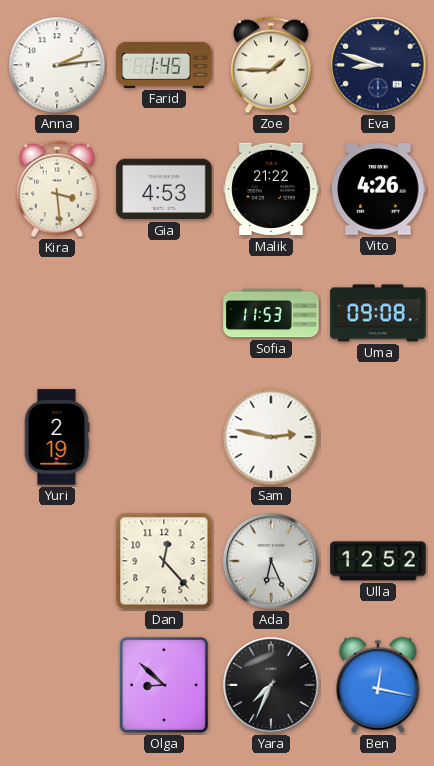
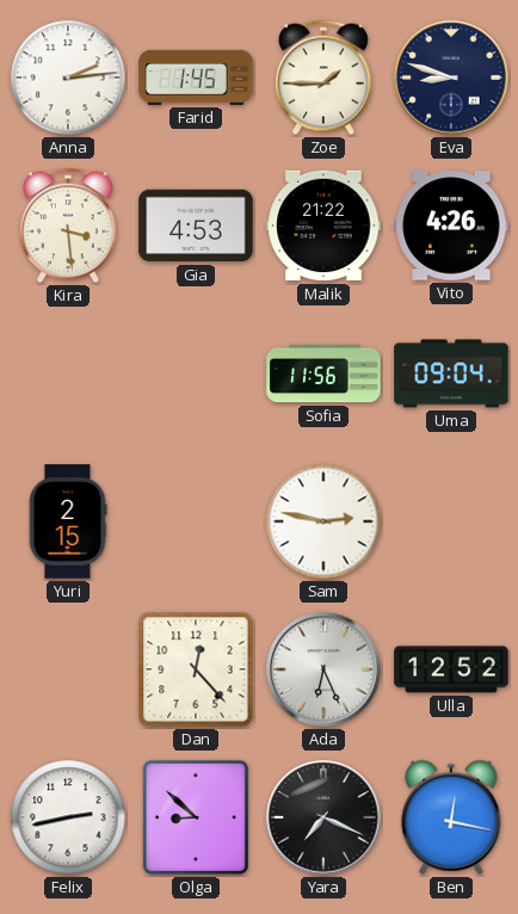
Sofia: 11:53 -> 11:56 (323, 373)
Uma: 09:08 -> 09:04 (451, 373)
Yuri: 2:19 -> 2:15 (68, 521)
Felix: none -> 2:43 (68, 817)
Yara: 7:34 -> 7:19 (323, 817)
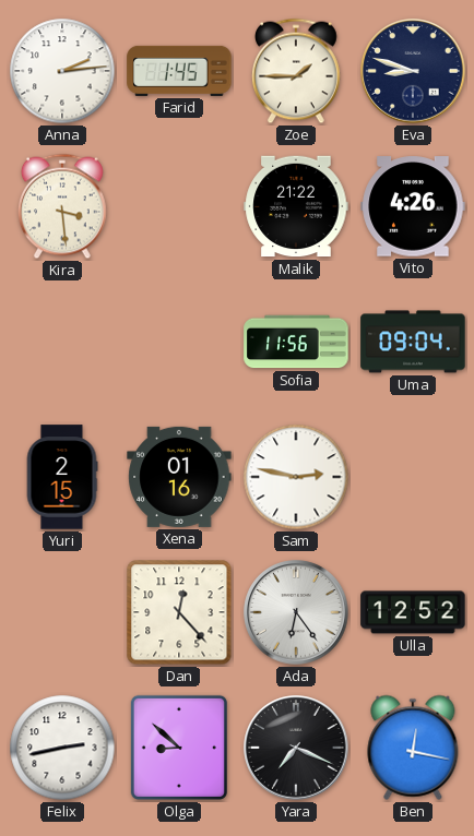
Gia: 4:53 -> none (196, 226)
Xena: none -> 01:16 (179, 477)
Ada: 6:26 -> 6:24 (296, 612)
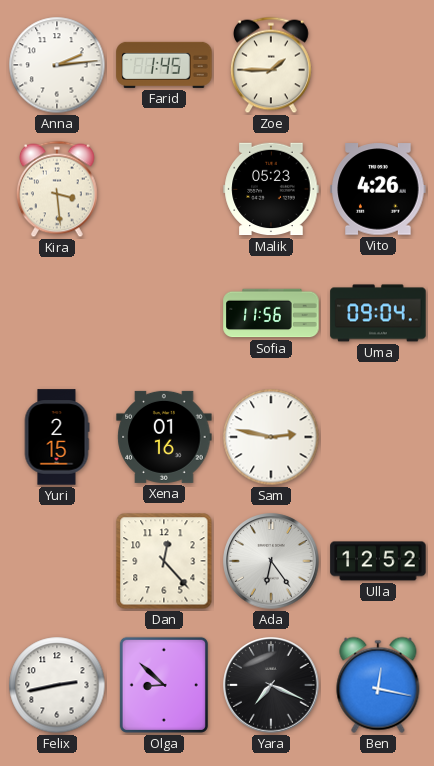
Eva: 8:48 -> none (413, 71)
Malik: 21:22 -> 05:23 (271, 189)
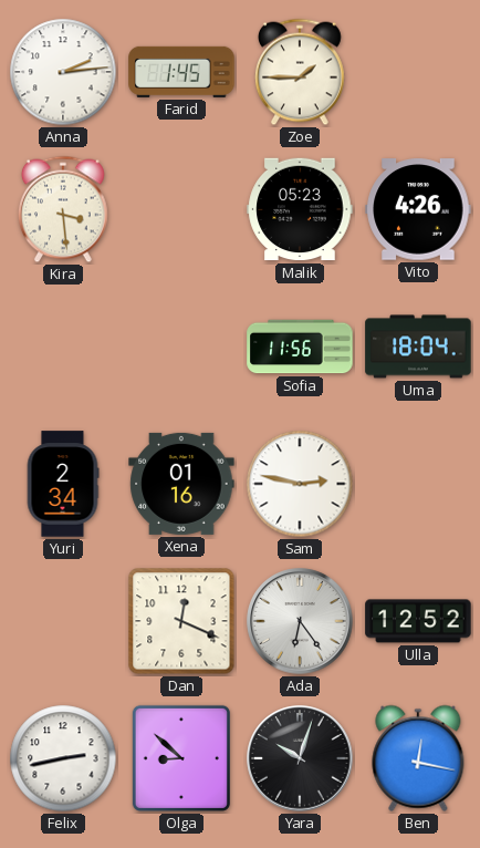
Uma: 09:04 -> 18:04 (418, 347)
Yuri: 2:15 -> 2:34 (63, 484)
Dan: 12:23 -> 12:19 (181, 621)
Yara: 7:19 -> 10:03 (300, 758)
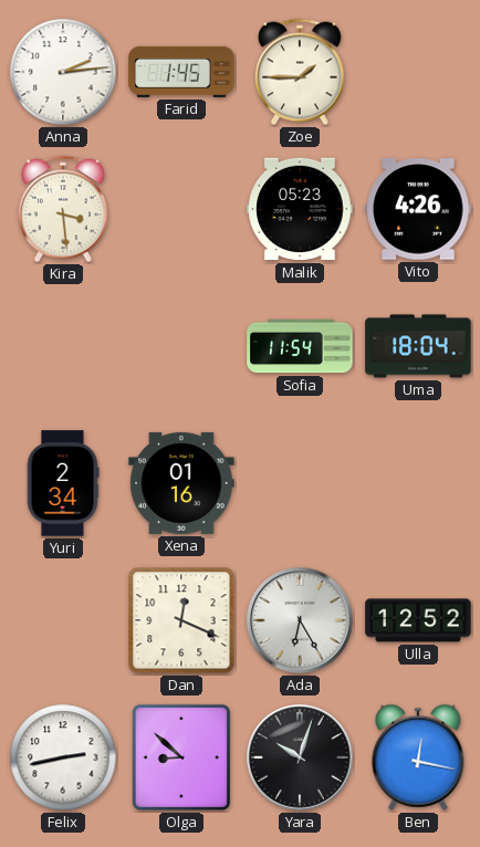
Sofia: 11:56 -> 11:54 (300, 346)
Sam: 2:47 -> none (300, 484)
Ada: 6:24 -> 6:25 (300, 620)
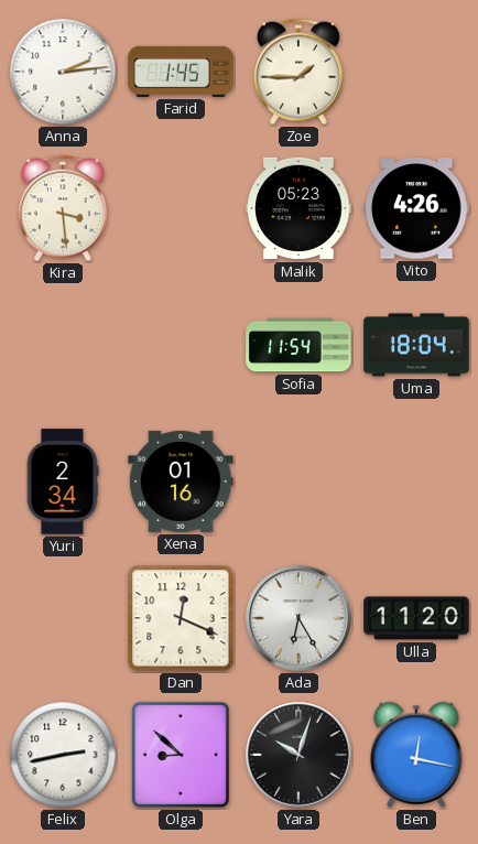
Ulla: 12:52 -> 11:20 (416, 618)
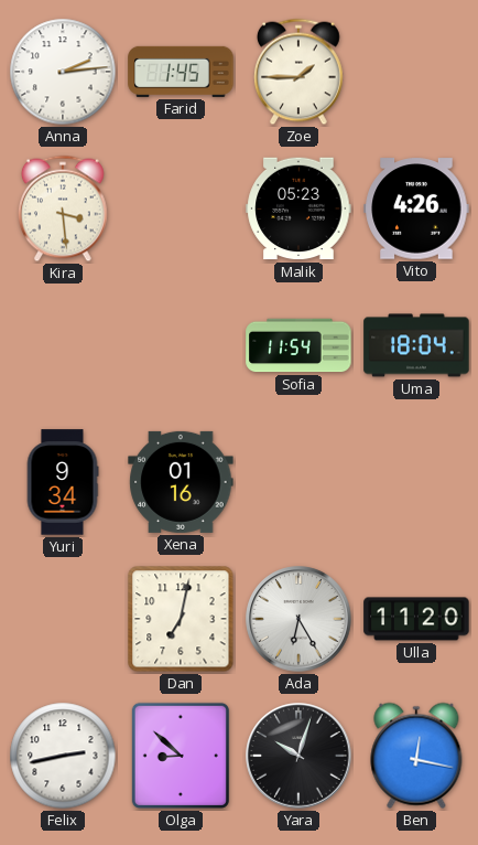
Yuri: 2:34 -> 9:34 (63, 482)
Dan: 12:19 -> 7:02 (181, 619)
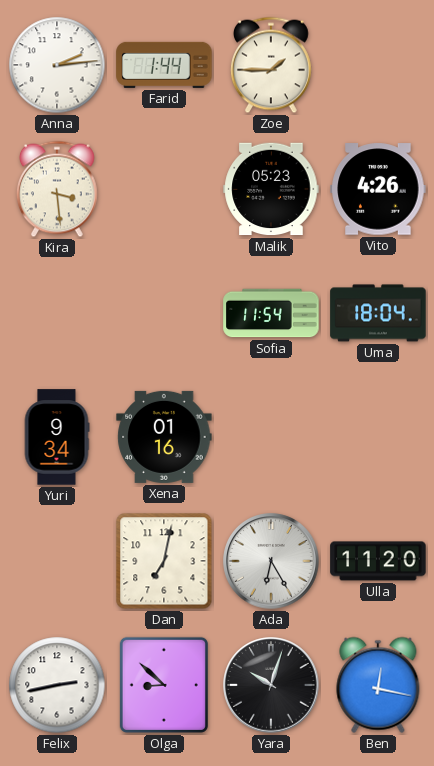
Farid: 1:45 -> 1:44 (164, 65)
